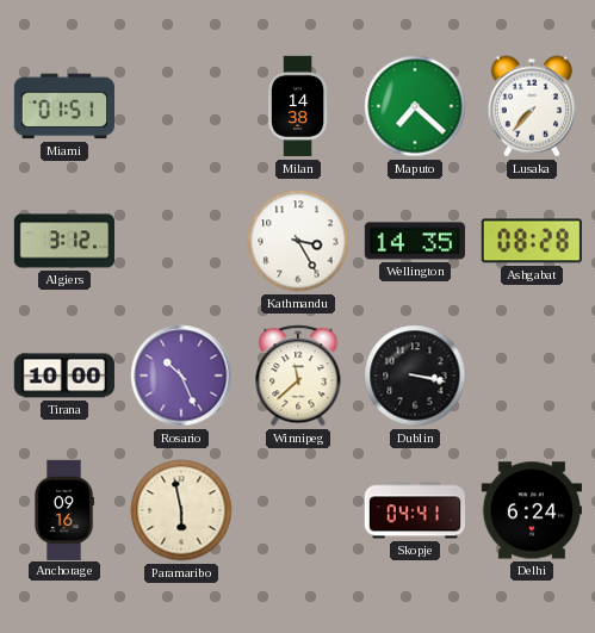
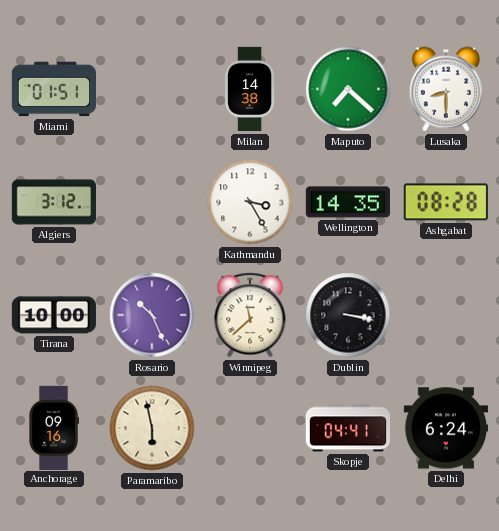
Lusaka: 7:37 -> 8:30 (446, 89)
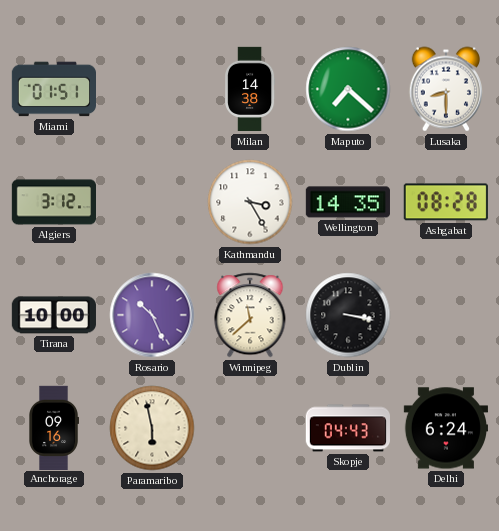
Skopje: 04:41 -> 04:43 (347, 428)
